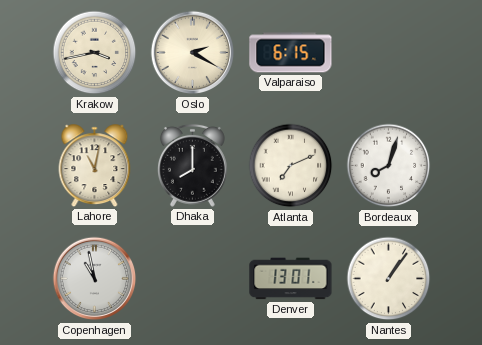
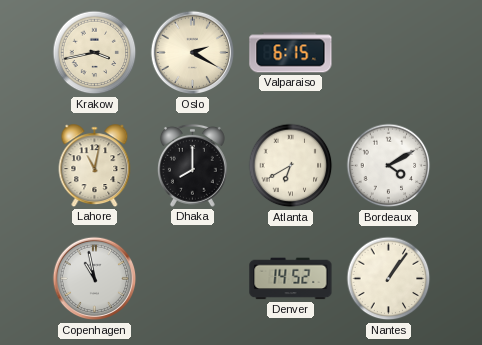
Atlanta: 7:11 -> 6:40 (291, 166)
Bordeaux: 8:03 -> 4:10 (389, 166)
Denver: 13:01 -> 14:52 (291, 279)
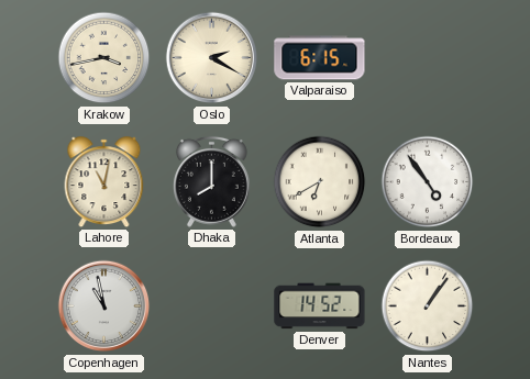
Bordeaux: 4:10 -> 4:54 (428, 182)
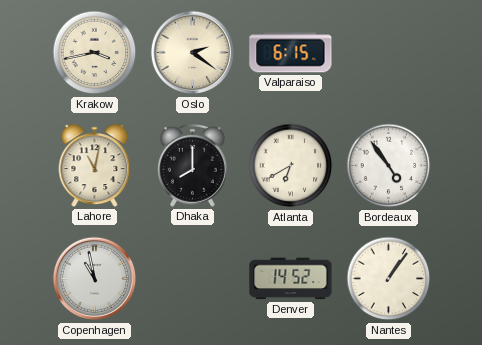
Oslo: 2:20 -> 2:21 (193, 53)
